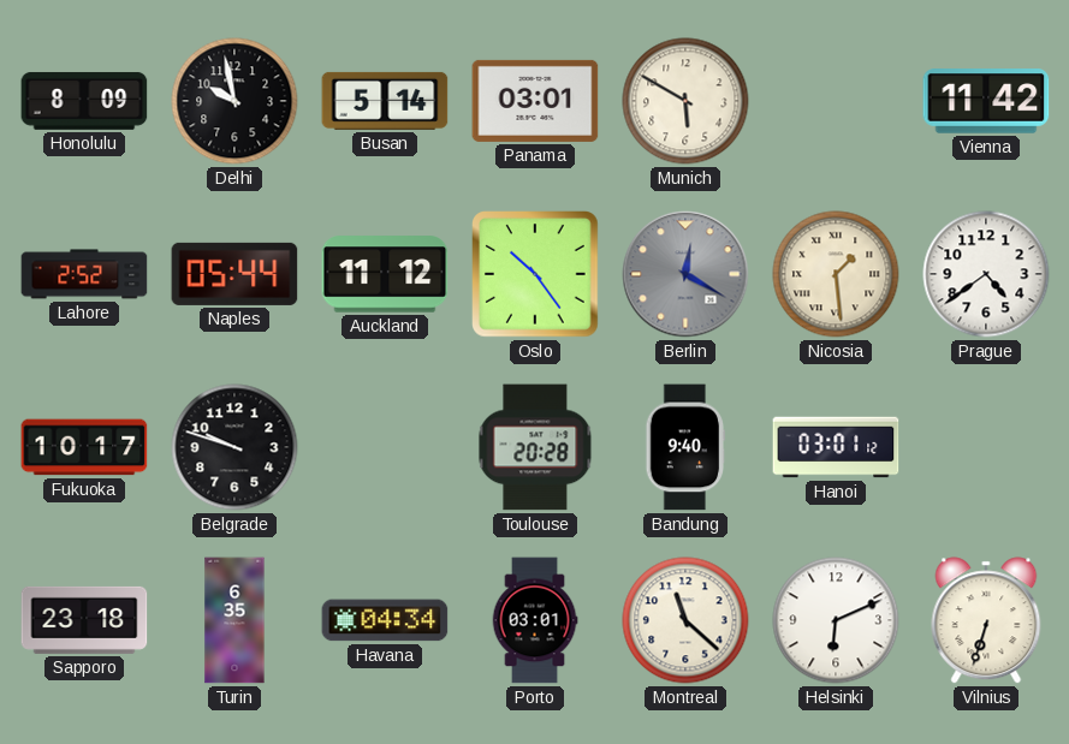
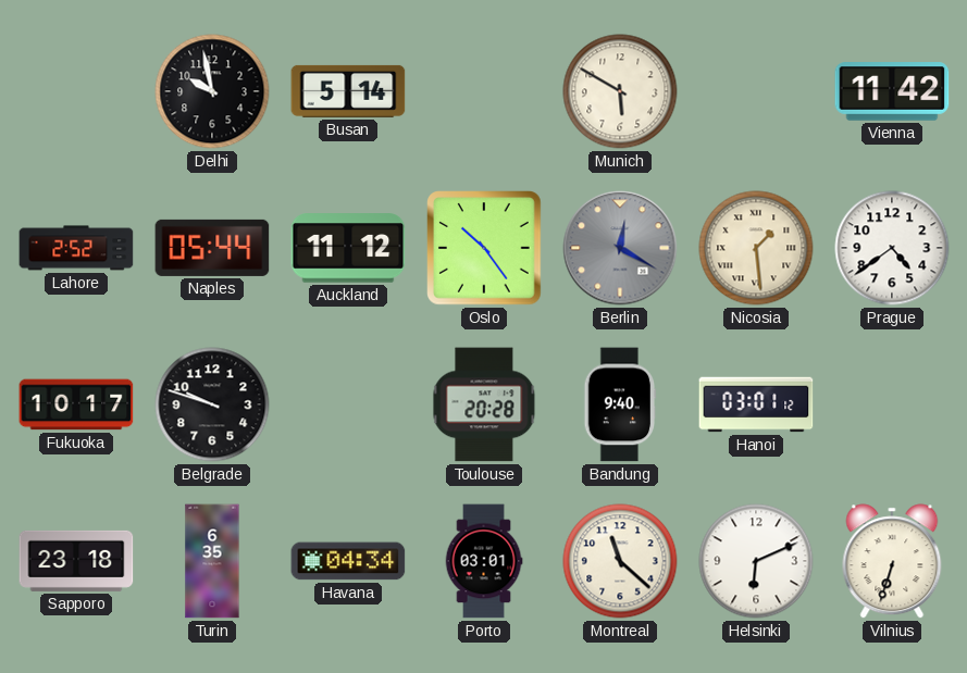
Honolulu: 8:09 -> none (84, 101)
Panama: 03:01 -> none (535, 101)
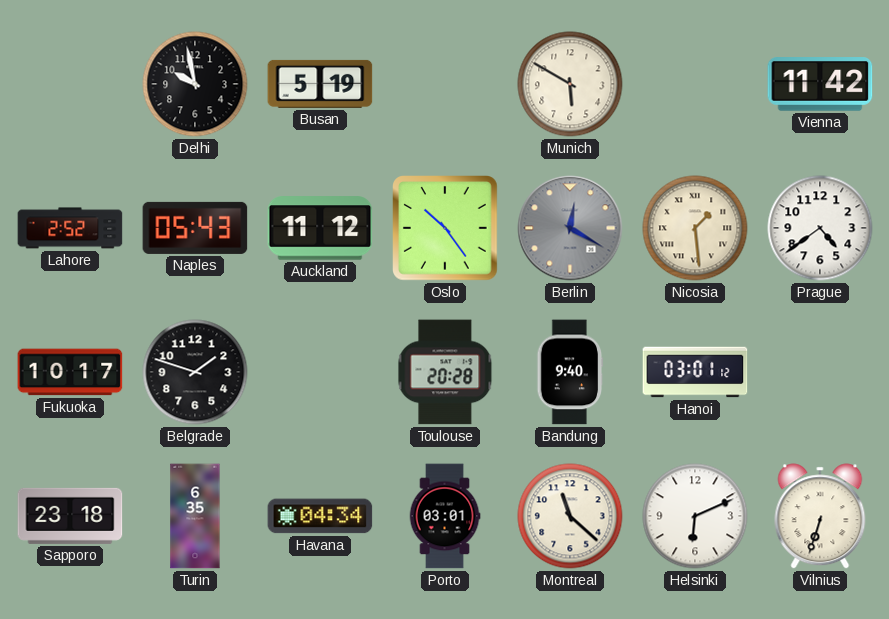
Busan: 5:14 -> 5:19 (320, 84)
Naples: 05:44 -> 05:43 (195, 228)
Belgrade: 9:48 -> 1:48 (195, 372)
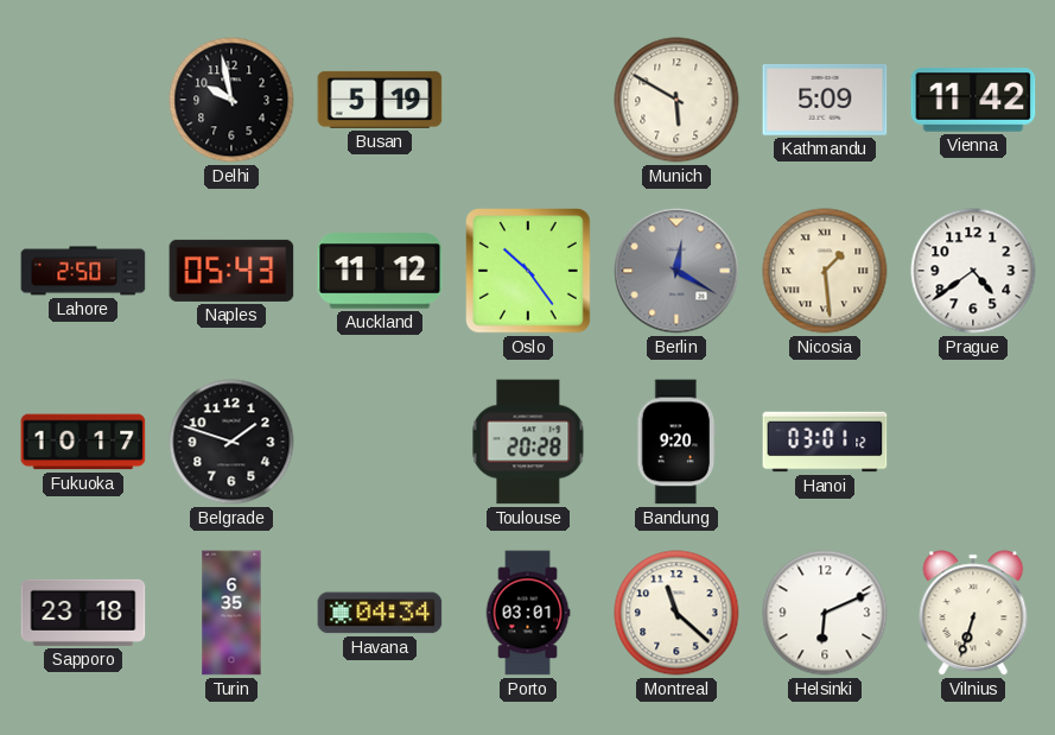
Kathmandu: none -> 5:09 (825, 100)
Lahore: 2:52 -> 2:50 (83, 271)
Bandung: 9:40 -> 9:20 (676, 442)
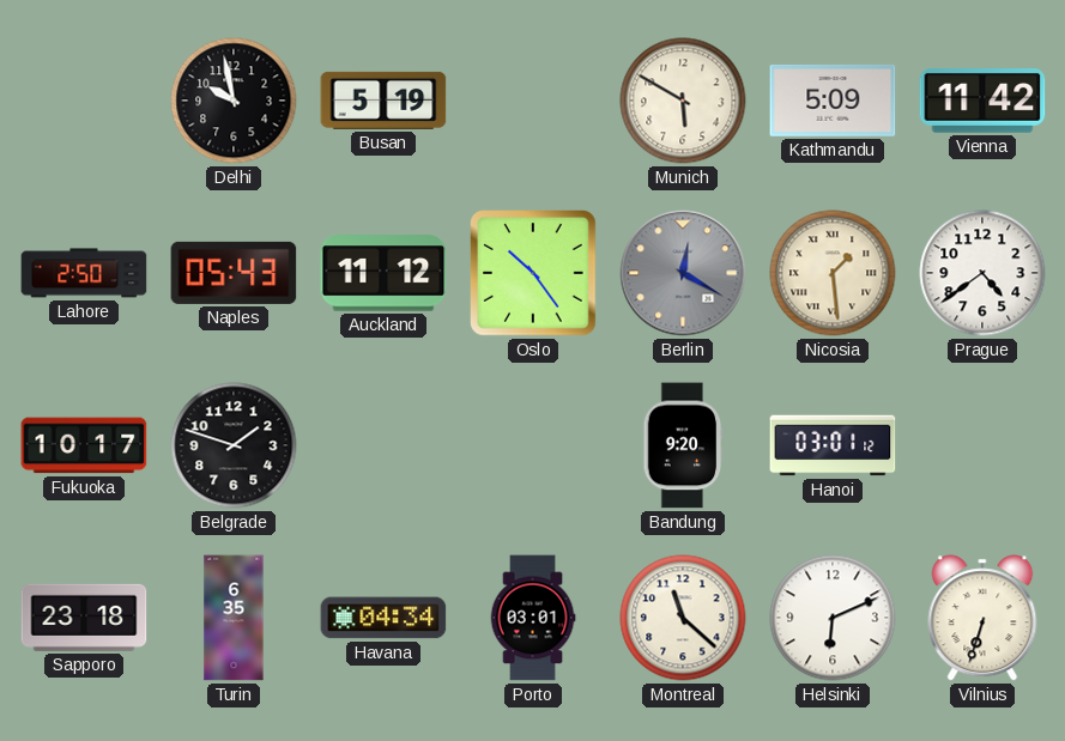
Toulouse: 20:28 -> none (528, 442)
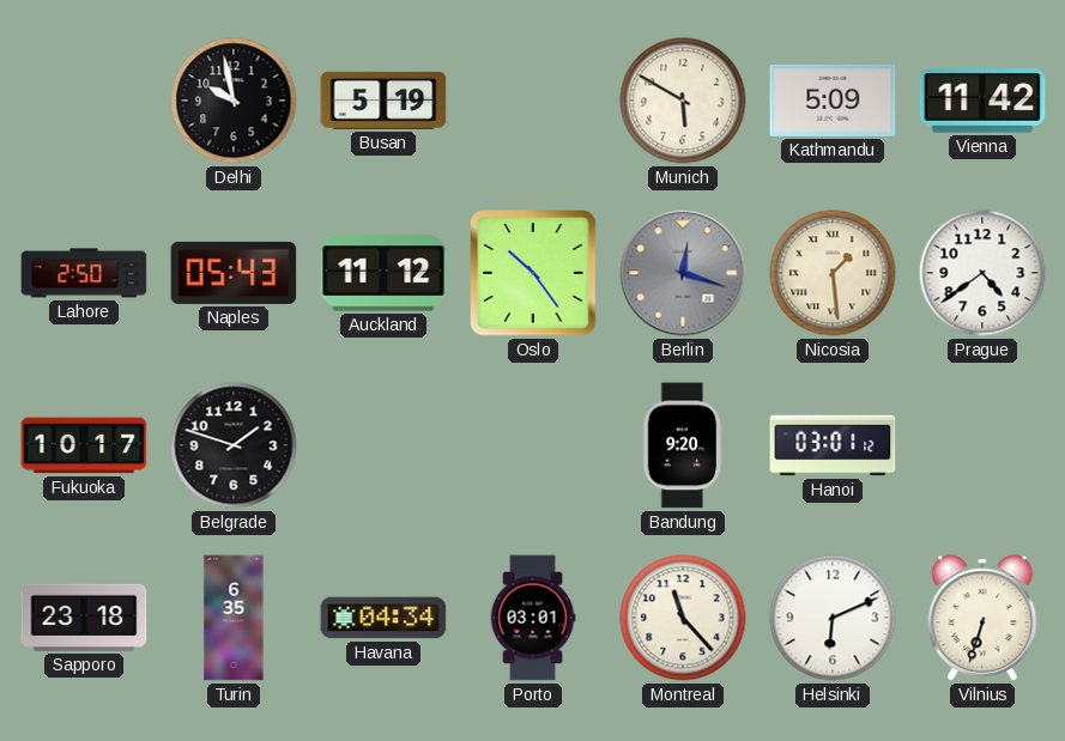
Berlin: 12:20 -> 12:18 (683, 273)
Montreal: 11:22 -> 11:23 (683, 618)
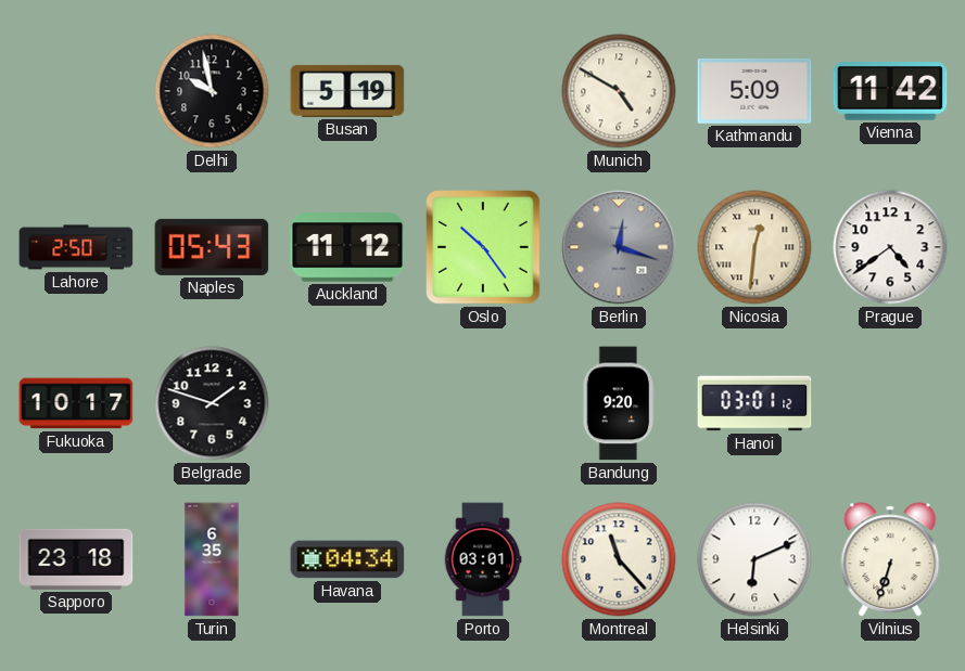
Munich: 5:50 -> 4:50 (619, 91)
Nicosia: 1:29 -> 12:31 (754, 247)
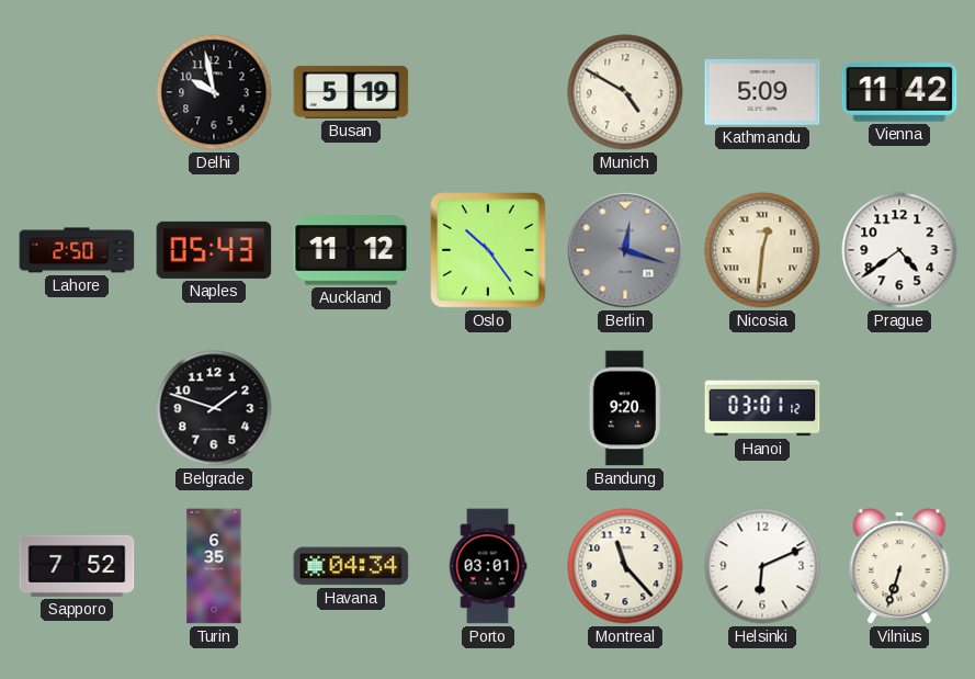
Fukuoka: 10:17 -> none (76, 403)
Sapporo: 23:18 -> 7:52 (77, 566)
